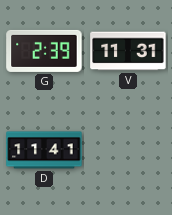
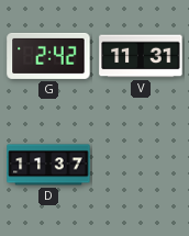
G: 2:39 -> 2:42 (48, 56)
D: 11:41 -> 11:37 (48, 165)
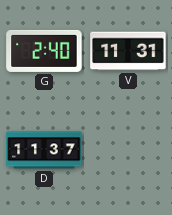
G: 2:42 -> 2:40 (44, 51)
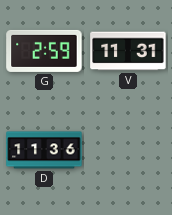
G: 2:40 -> 2:59 (44, 51)
D: 11:37 -> 11:36 (44, 150)
